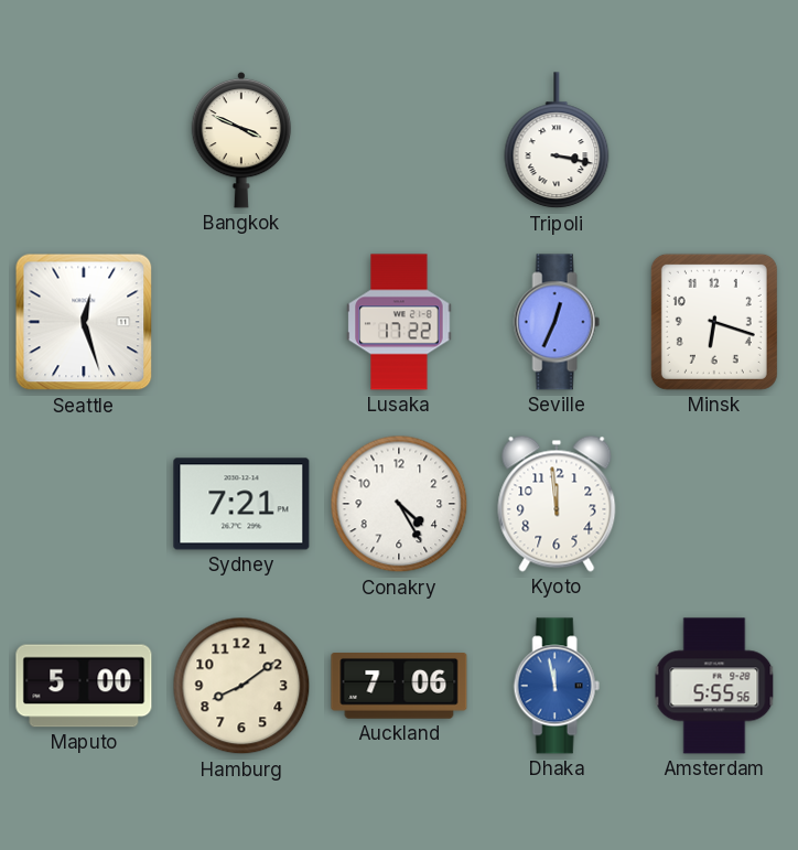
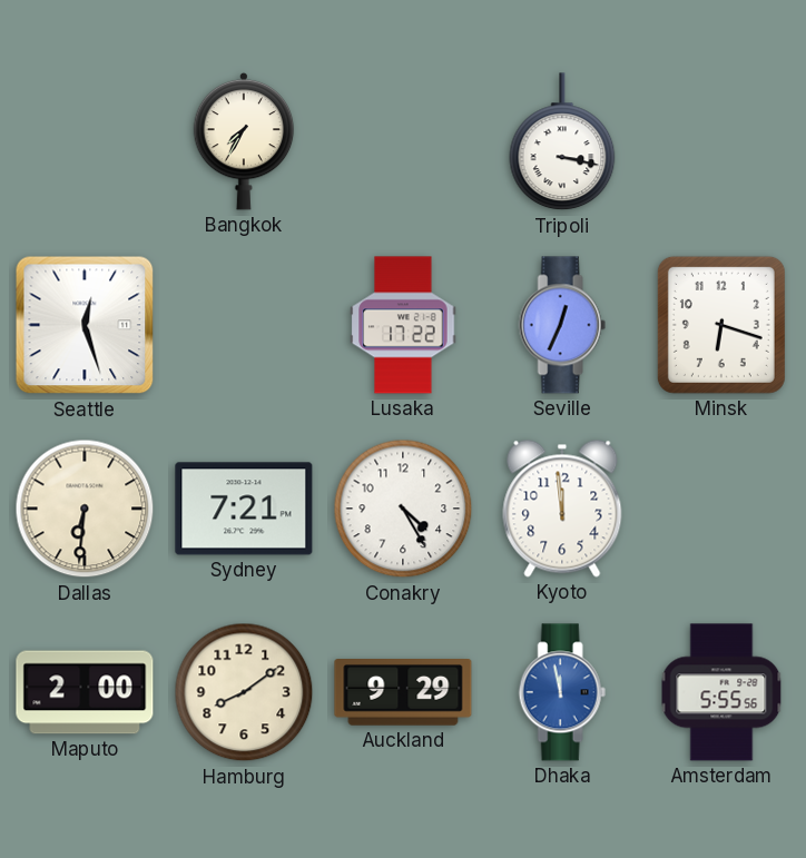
Bangkok: 3:49 -> 7:35 (244, 141)
Dallas: none -> 6:31 (85, 509)
Maputo: 5:00 -> 2:00 (85, 692)
Auckland: 7:06 -> 9:29 (403, 693)
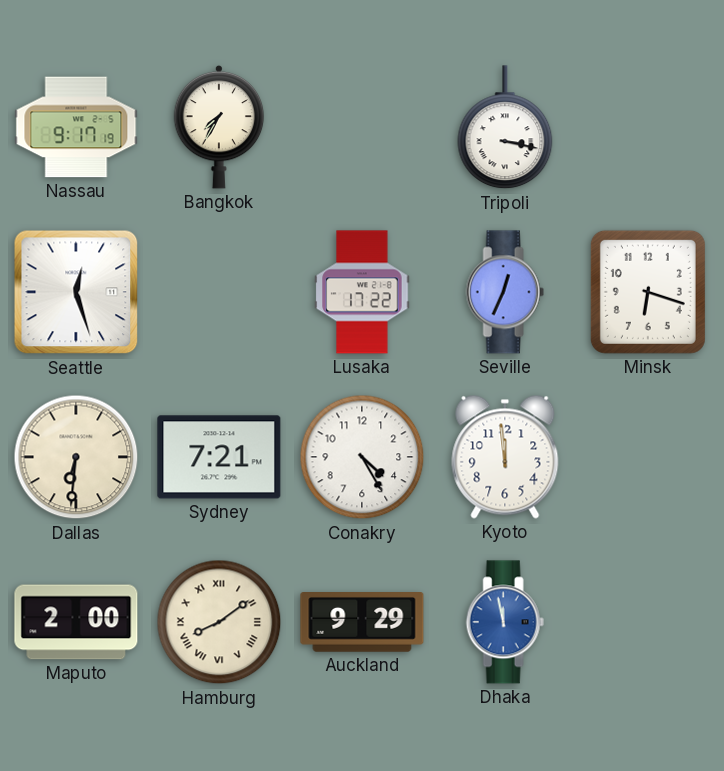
Nassau: none -> 9:17 (76, 127)
Hamburg numerals: Arabic -> Roman (219, 622)
Amsterdam: 5:55 -> none (721, 692)
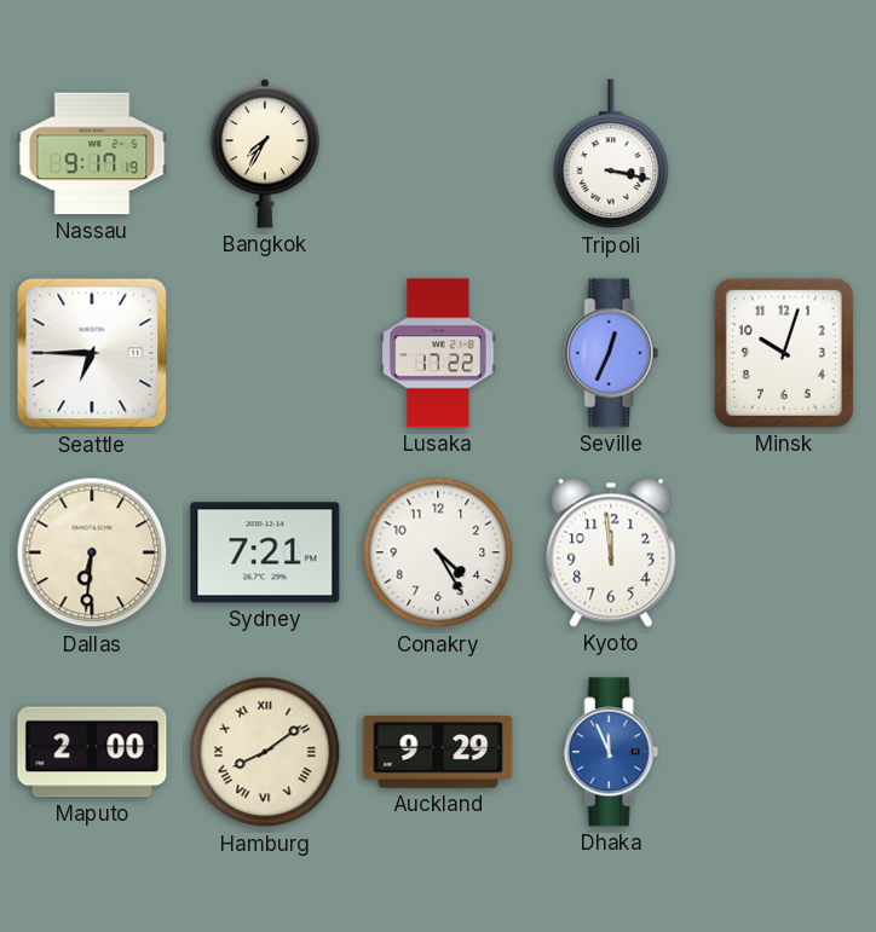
Seattle: 12:27 -> 6:45 (92, 353)
Minsk: 6:18 -> 10:03 (784, 353)
Dhaka: 11:58 -> 11:56 (611, 752)
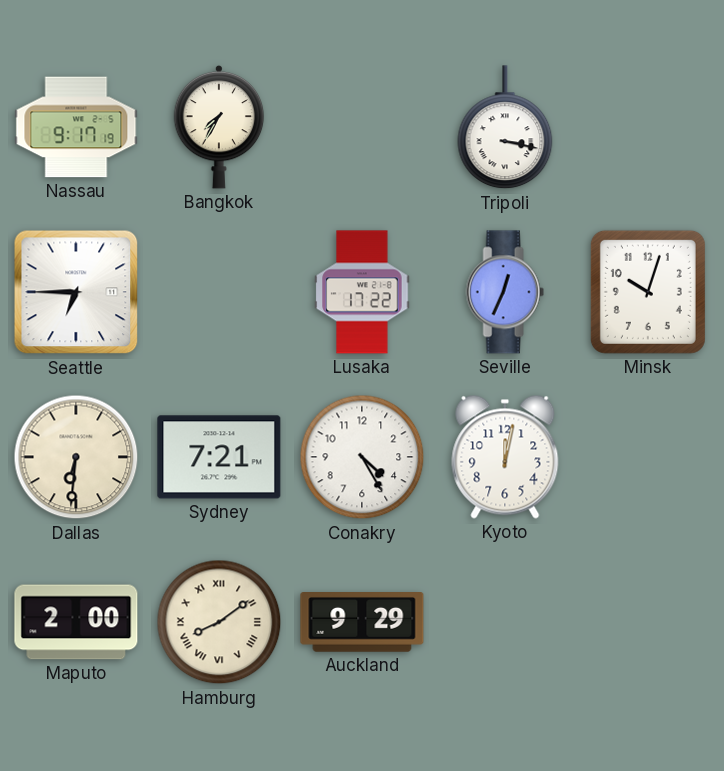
Kyoto: 11:59 -> 12:02 (505, 457)
Dhaka: 11:56 -> none (611, 752)
